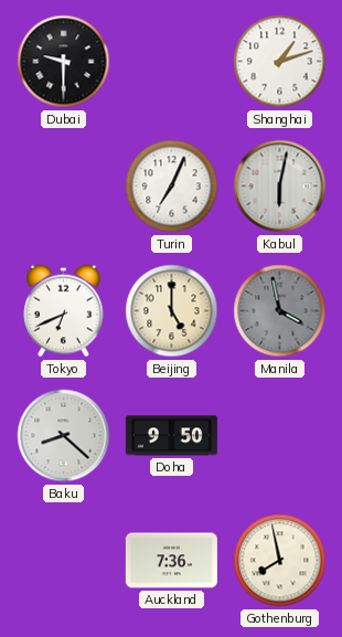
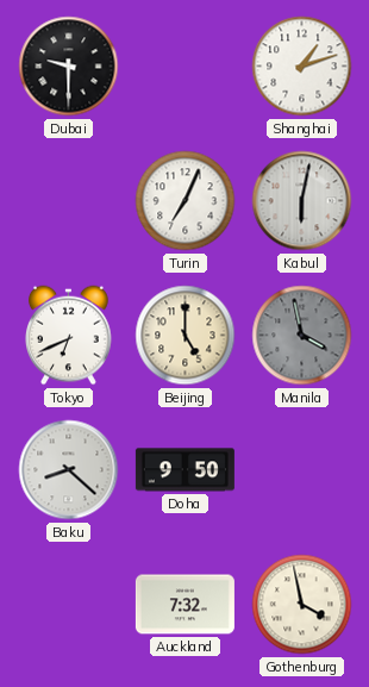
Auckland: 7:36 -> 7:32 (185, 605)
Gothenburg: 7:58 -> 3:58 (302, 605)
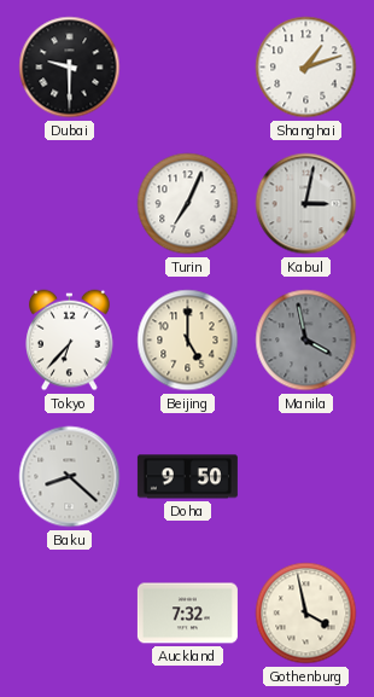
Kabul: 6:02 -> 3:02 (306, 204)
Tokyo: 6:41 -> 6:37 (70, 341)
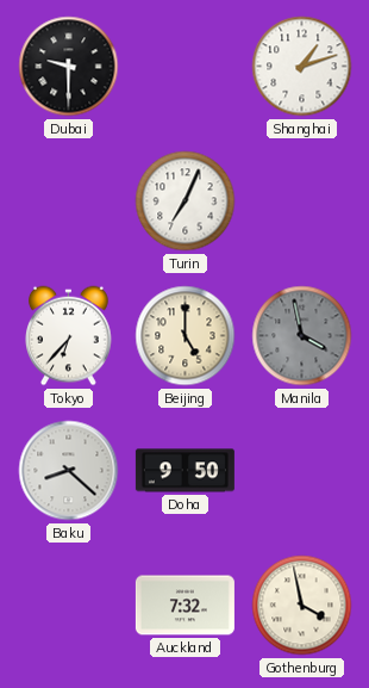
Kabul: 3:02 -> none (306, 204)
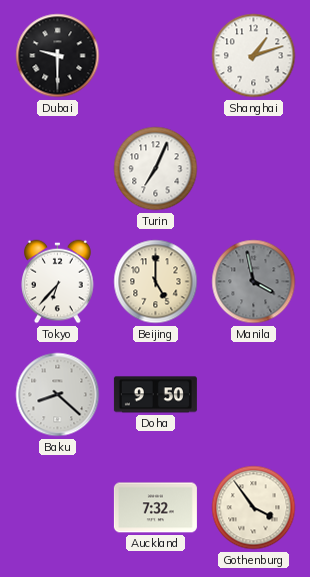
Gothenburg: 3:58 -> 3:54 (254, 508)
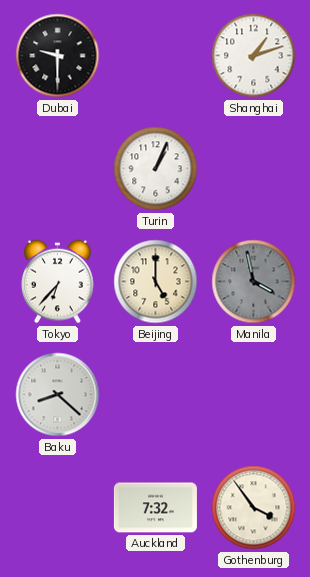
Turin: 7:04 -> 1:04 (156, 169)
Doha: 9:50 -> none (155, 395)
